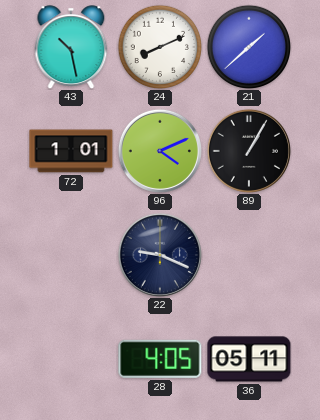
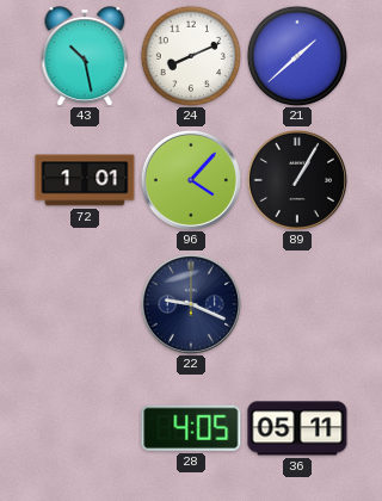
96: 4:11 -> 4:07 (191, 180)
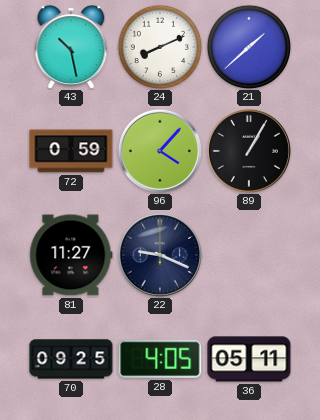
72: 1:01 -> 0:59 (71, 151)
81: none -> 11:27 (71, 255)
70: none -> 09:25 (71, 359)
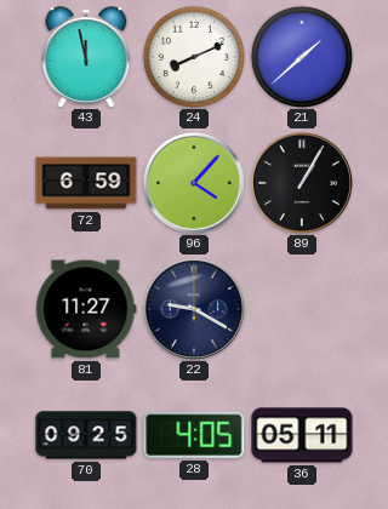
43: 10:28 -> 11:58 (86, 57)
72: 0:59 -> 6:59 (86, 183)
22: 9:19 -> 9:20 (194, 309)
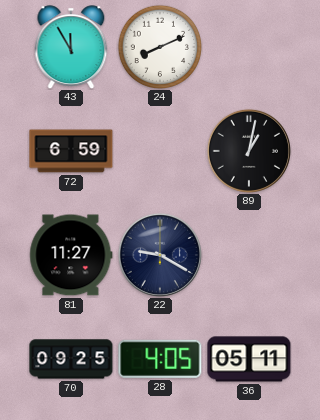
43: 11:58 -> 11:55 (71, 47)
21: 1:38 -> none (301, 56)
96: 4:07 -> none (194, 183)
89: 1:05 -> 1:02 (249, 151)
